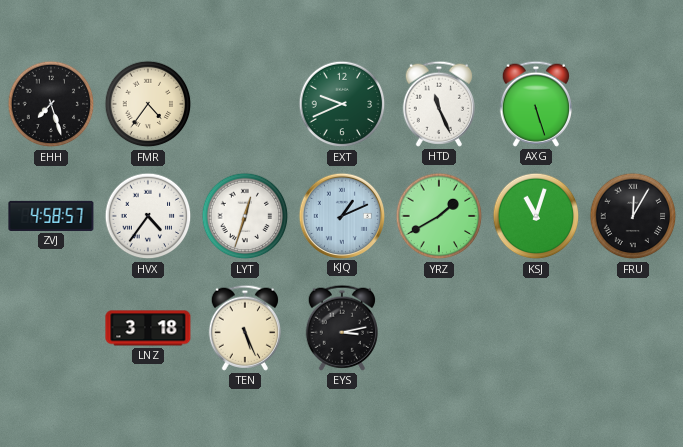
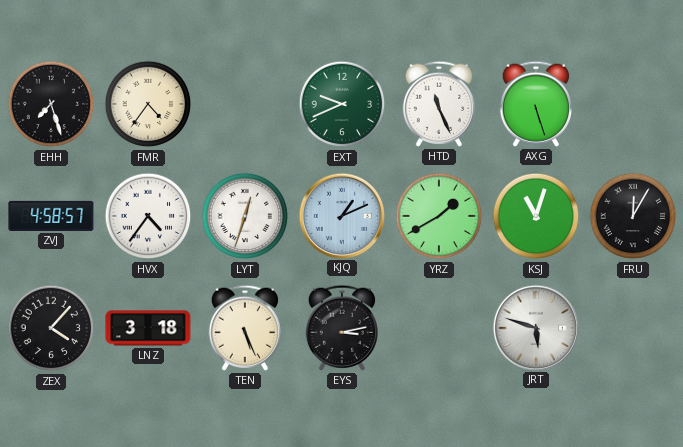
ZEX: none -> 4:07 (51, 328)
JRT: none -> 5:48 (535, 327)
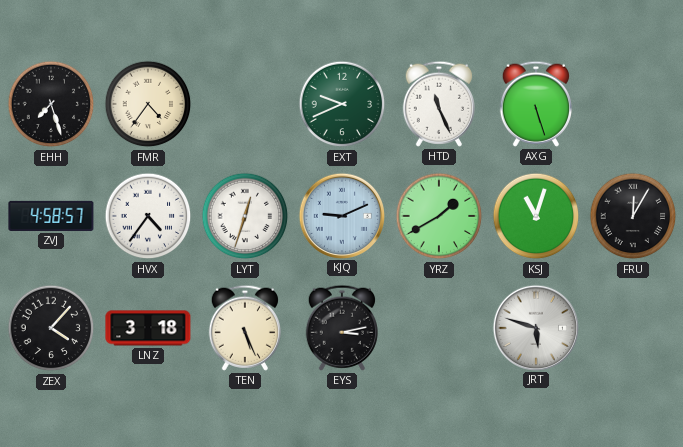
KJQ: 1:11 -> 9:11 (341, 215)
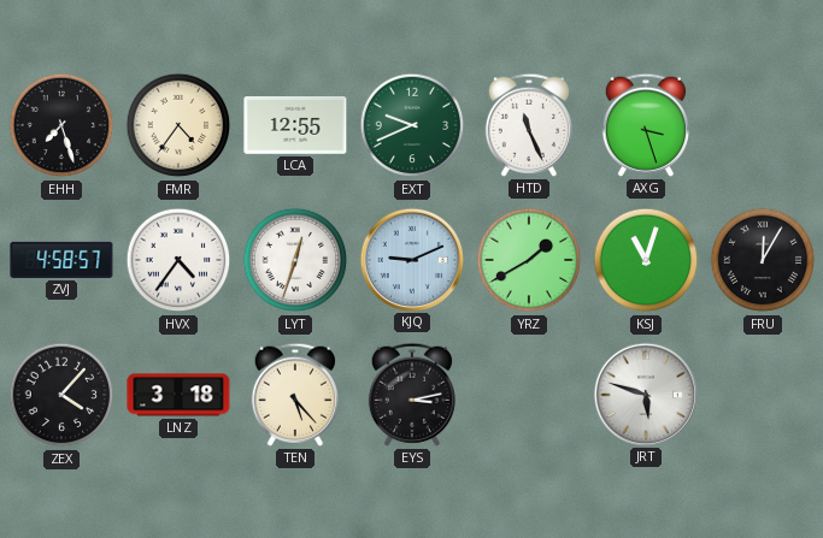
LCA: none -> 12:55 (295, 125)
AXG: 5:27 -> 3:27 (646, 125)
TEN: 5:26 -> 5:23 (295, 395)
